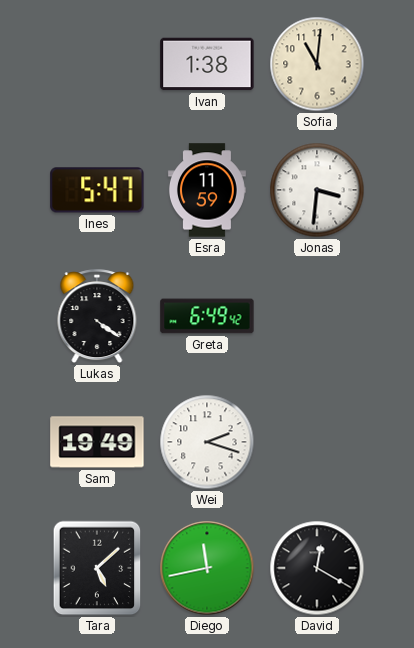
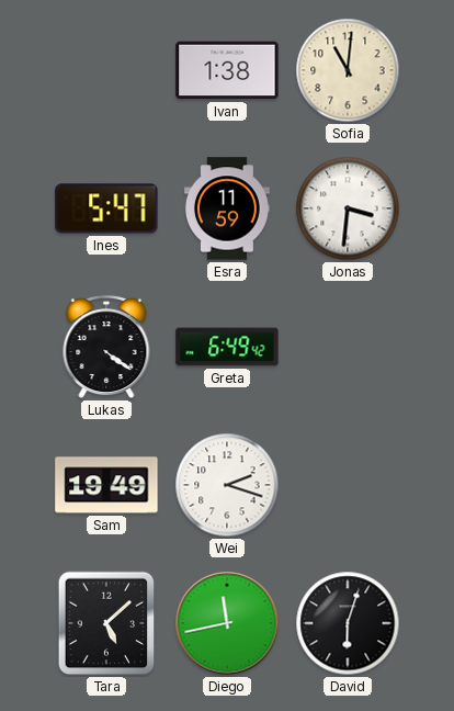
David: 12:20 -> 6:03 (348, 623)
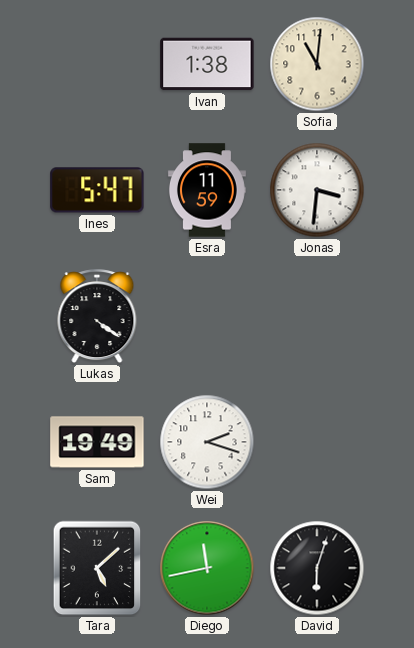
Greta: 6:49 -> none (227, 347)
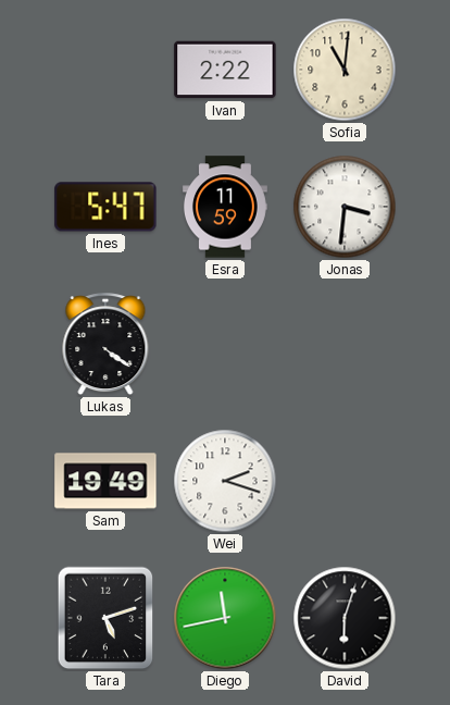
Ivan: 1:38 -> 2:22 (225, 70)
Tara: 5:08 -> 5:12 (105, 618)
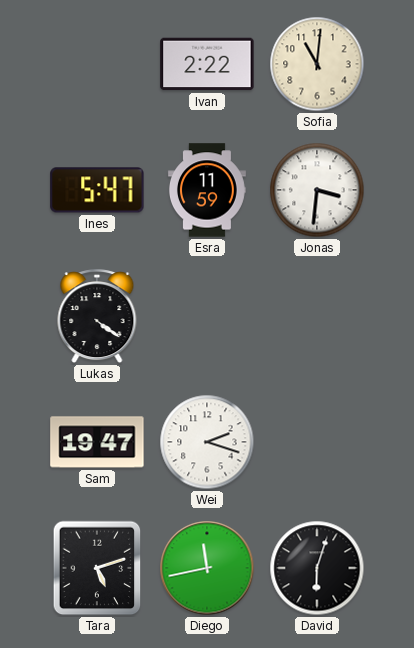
Sam: 19:49 -> 19:47 (97, 442)
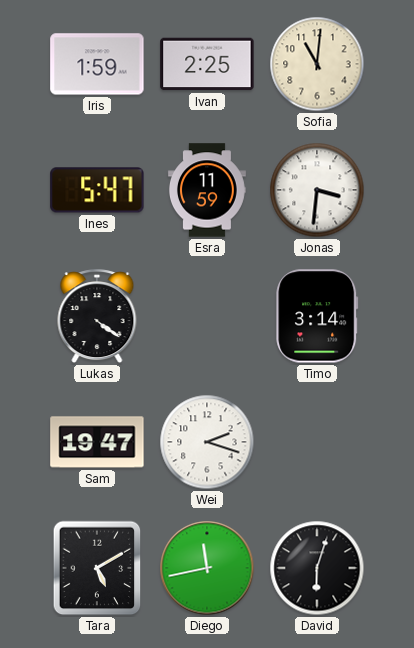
Iris: none -> 1:59 (97, 64)
Ivan: 2:22 -> 2:25 (207, 64)
Timo: none -> 3:14 (317, 316)
Tara: 5:12 -> 5:10 (97, 568)
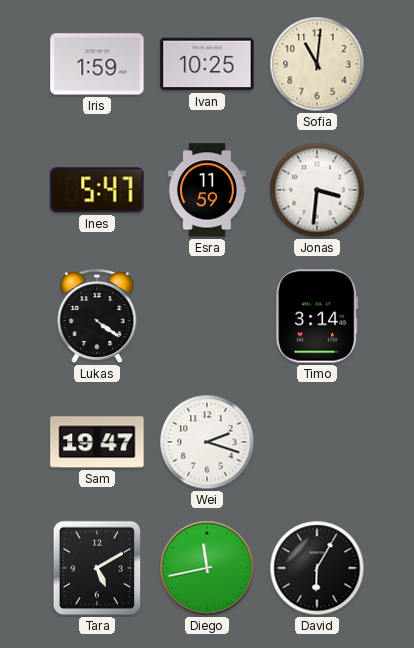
Ivan: 2:25 -> 10:25 (207, 64)
David: 6:03 -> 6:05 (317, 568)
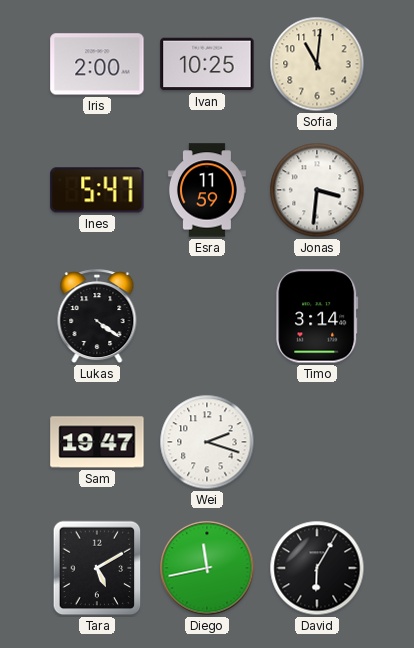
Iris: 1:59 -> 2:00 (97, 64)
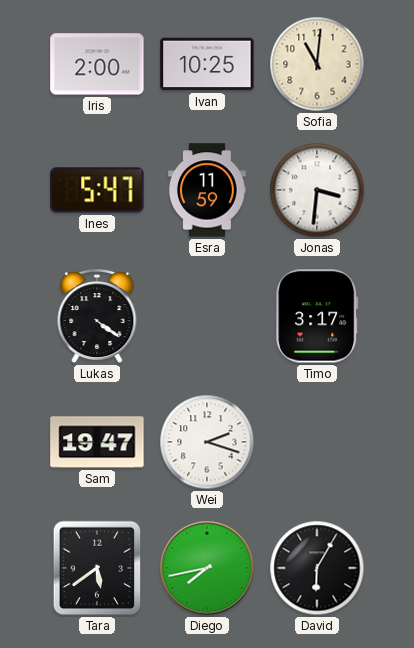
Timo: 3:14 -> 3:17 (317, 316)
Tara: 5:10 -> 5:39 (97, 568)
Diego: 11:43 -> 7:43 (207, 568)
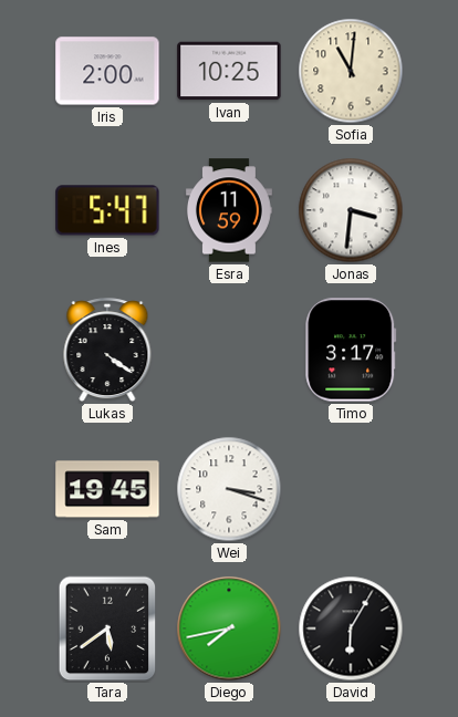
Sam: 19:47 -> 19:45 (107, 489)
Wei: 2:18 -> 3:18 (229, 489)
